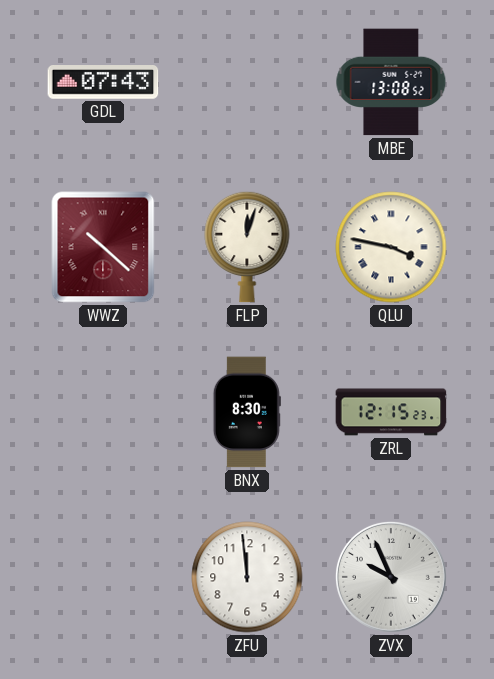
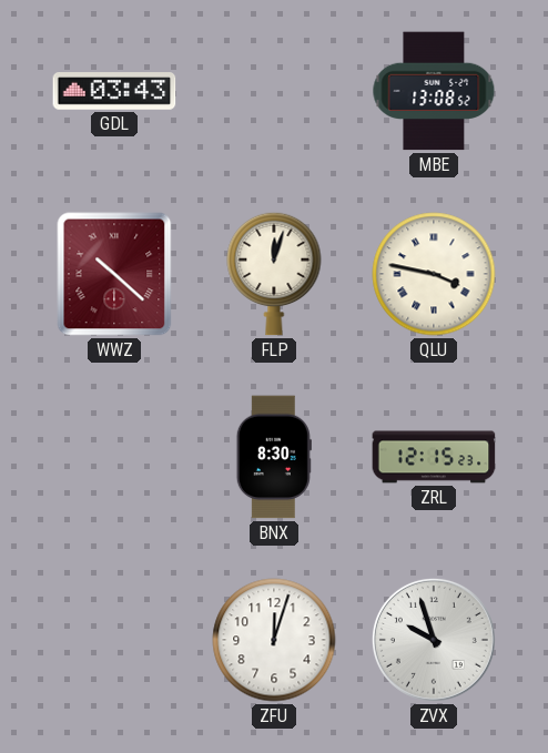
GDL: 07:43 -> 03:43 (114, 92)
ZFU: 11:59 -> 12:03 (274, 640)
ZVX: 9:56 -> 9:57 (434, 640)
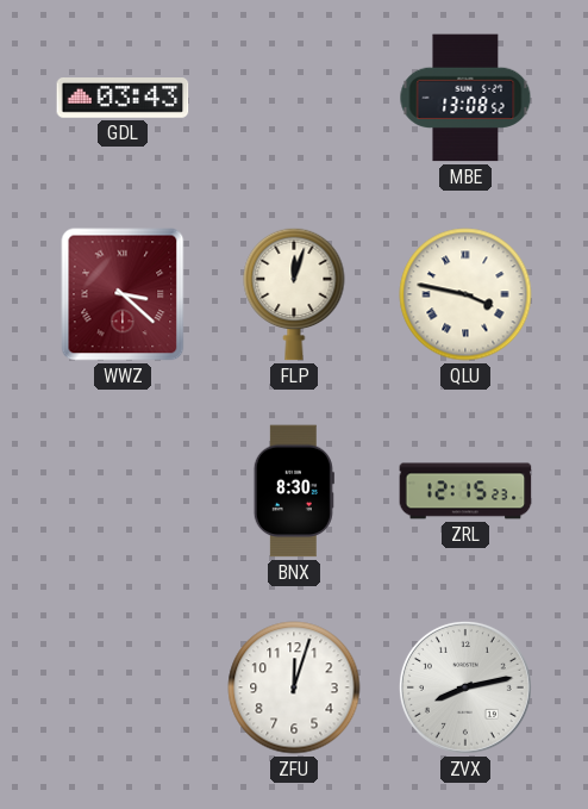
WWZ: 10:22 -> 3:22 (123, 294)
ZVX: 9:57 -> 8:13 (465, 687)
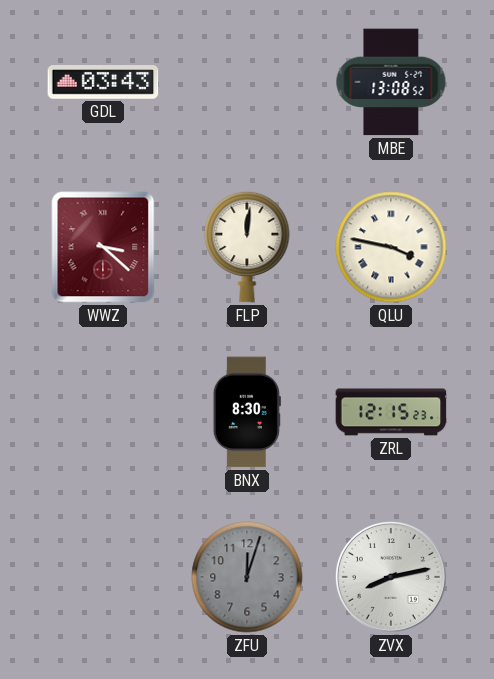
FLP: 12:03 -> 12:01 (247, 247)
ZFU dial: white -> grey (247, 577)
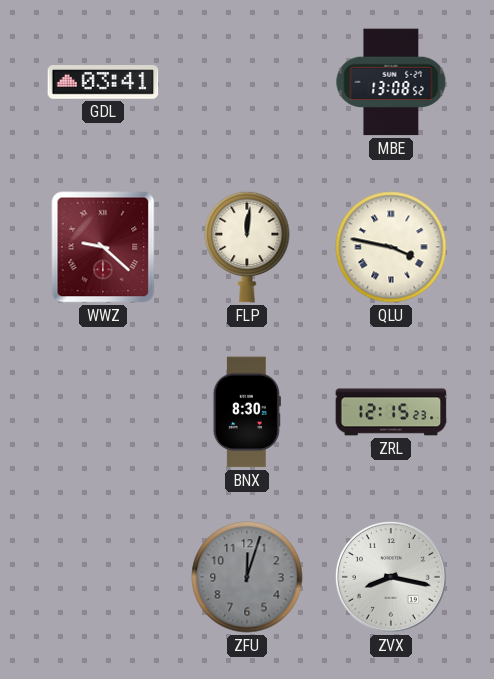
GDL: 03:43 -> 03:41 (103, 83)
WWZ: 3:22 -> 9:22 (103, 247)
ZVX: 8:13 -> 8:17 (391, 577)
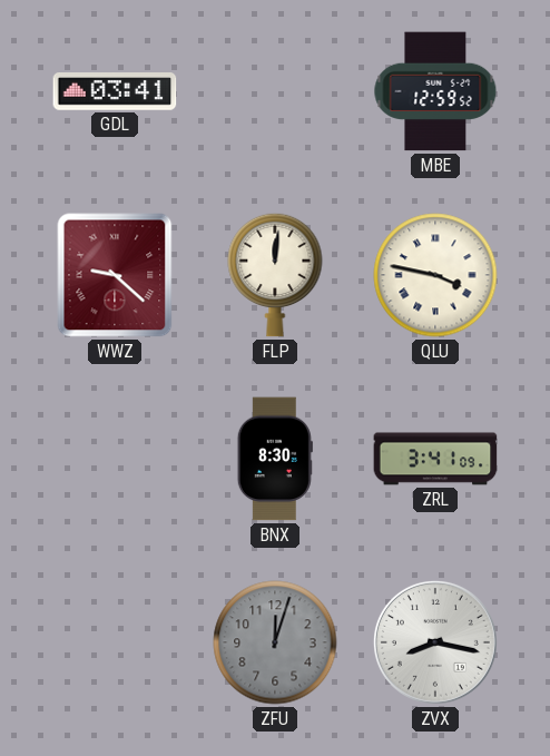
MBE: 13:08 -> 12:59 (435, 91)
ZRL: 12:15 -> 3:41 (435, 459)
